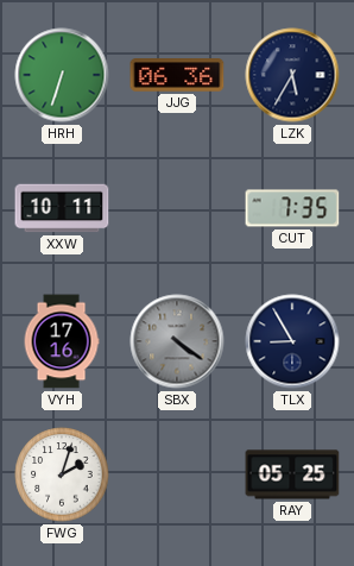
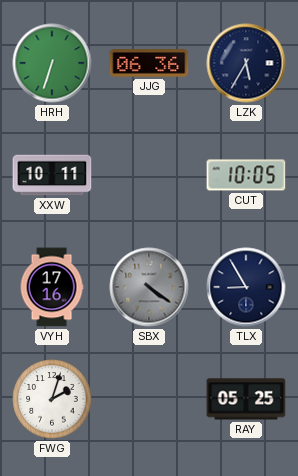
CUT: 7:35 -> 10:05 (246, 175)
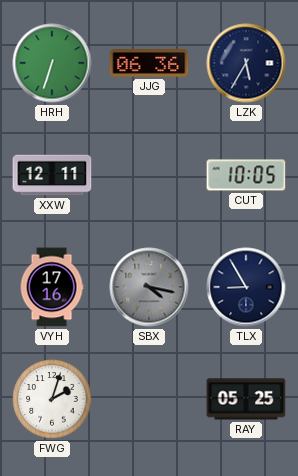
XXW: 10:11 -> 12:11 (52, 175)
SBX: 4:21 -> 4:17 (149, 287)
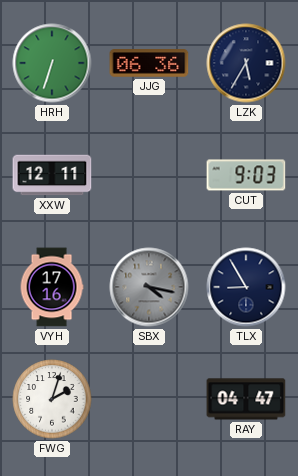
CUT: 10:05 -> 9:03 (246, 175)
RAY: 05:25 -> 04:47 (246, 399)
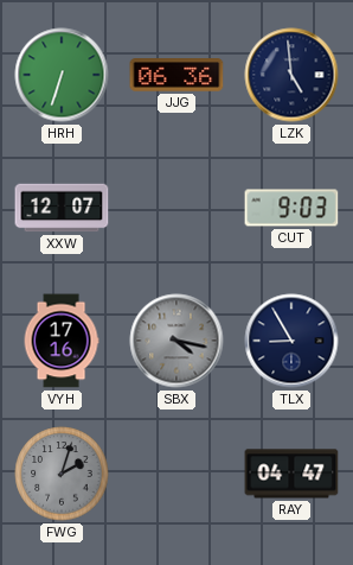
LZK: 5:35 -> 4:59 (291, 75)
XXW: 12:11 -> 12:07 (62, 208)
FWG dial: white -> grey (62, 474)
